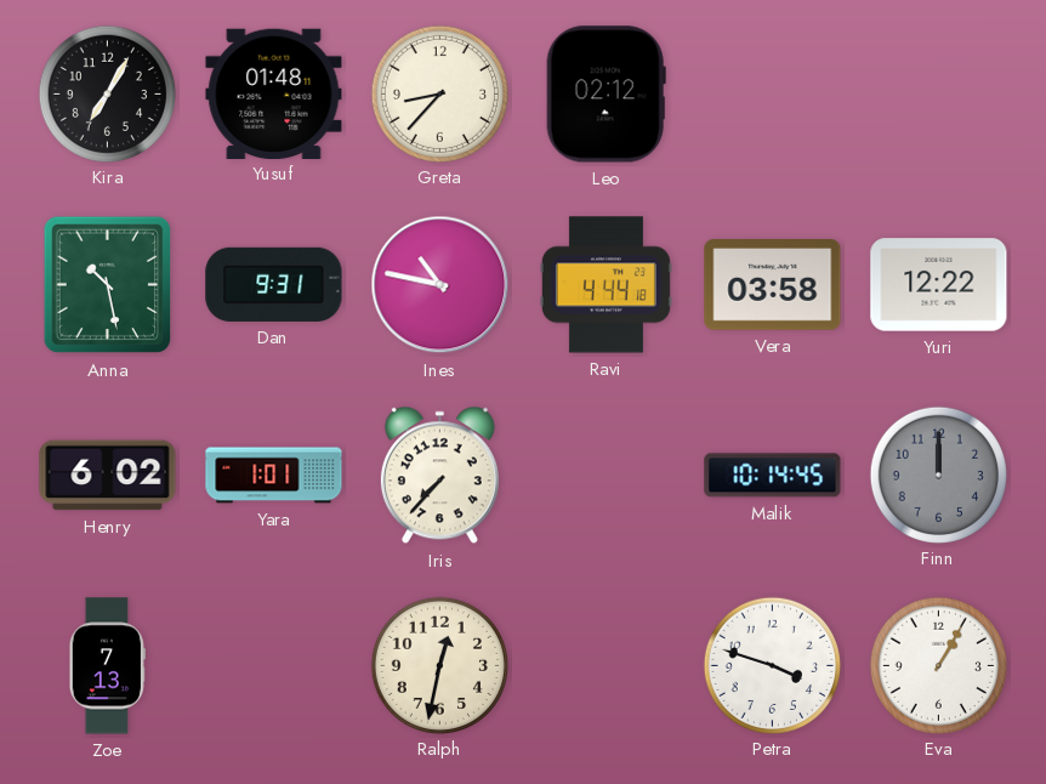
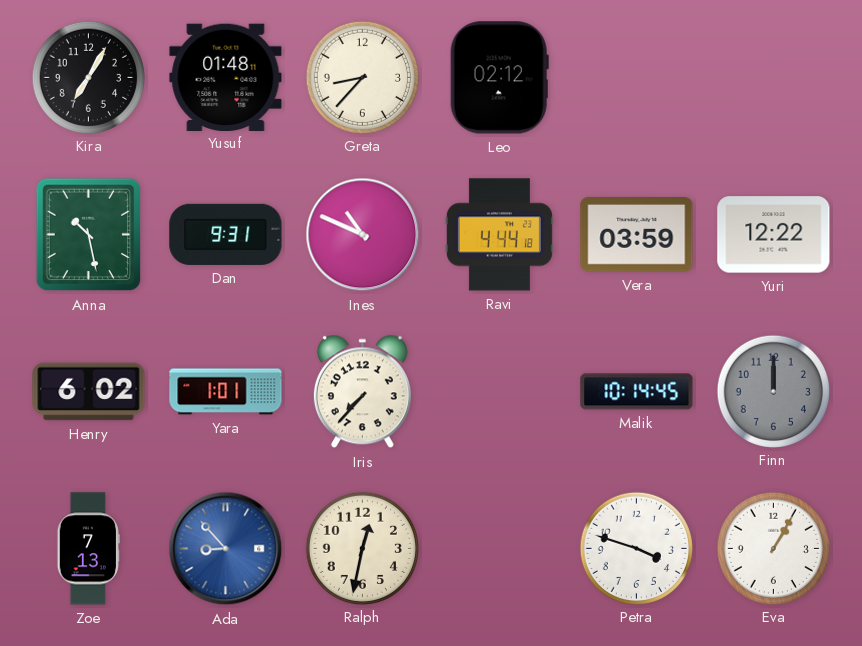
Ines: 10:47 -> 10:49 (363, 235)
Vera: 03:58 -> 03:59 (637, 235)
Ada: none -> 8:53 (226, 549)
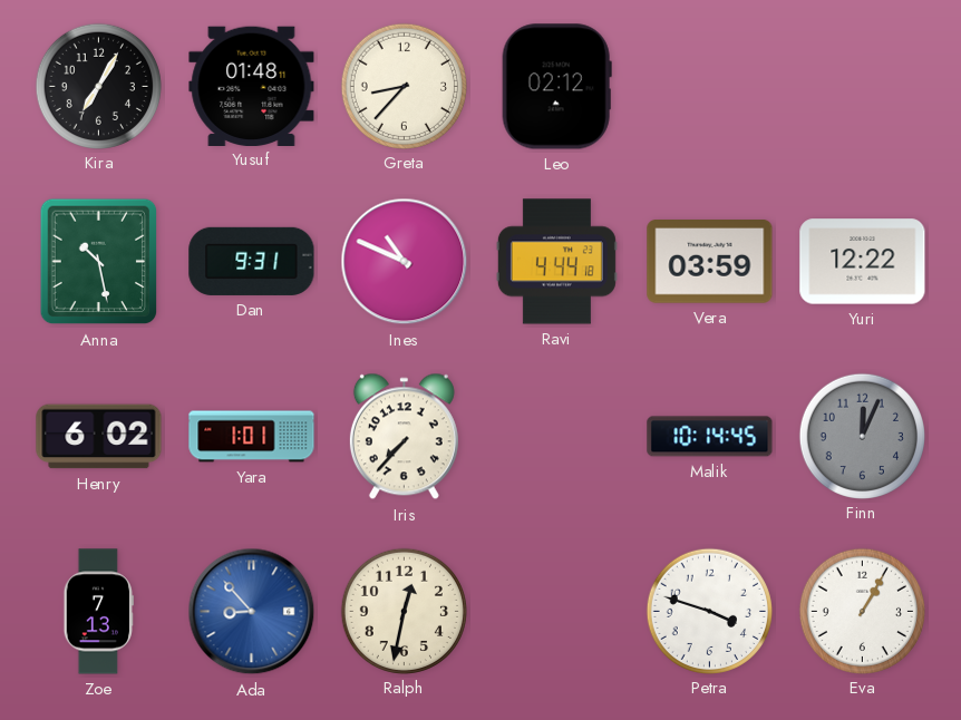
Finn: 12:00 -> 12:04 (862, 436)
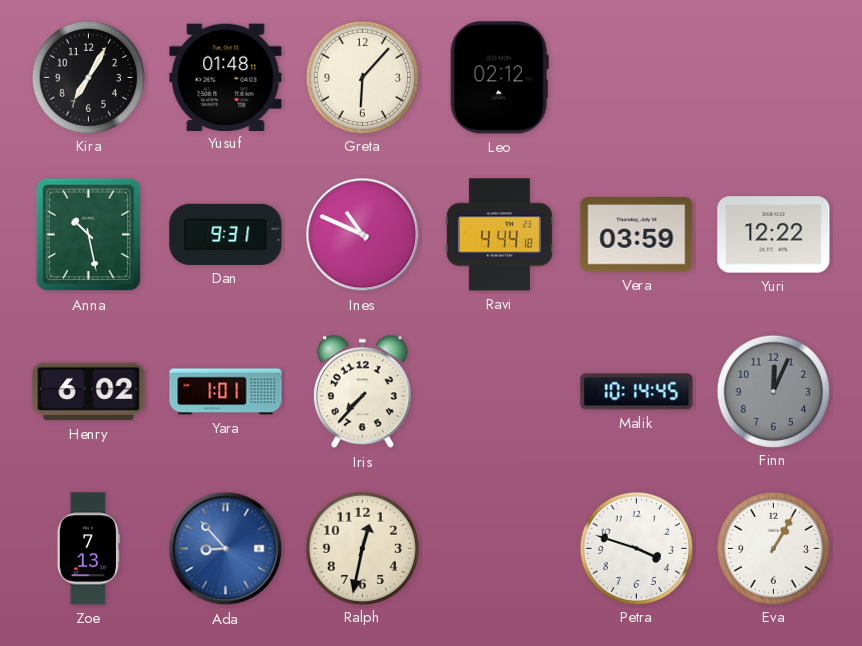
Greta: 8:37 -> 6:07 (362, 77)
